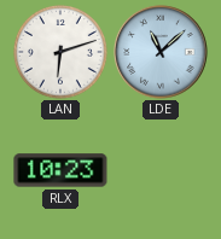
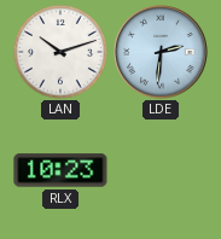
LAN: 6:12 -> 10:12 (62, 53)
LDE: 11:08 -> 2:31 (161, 52)
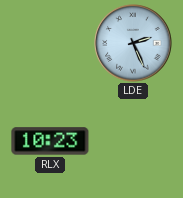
LAN: 10:12 -> none (62, 53)
LDE: 2:31 -> 2:26 (133, 43)
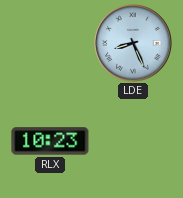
LDE: 2:26 -> 8:26 (133, 43)
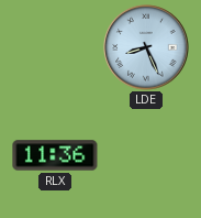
RLX: 10:23 -> 11:36 (55, 155)
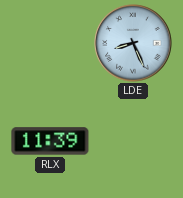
RLX: 11:36 -> 11:39 (50, 141)
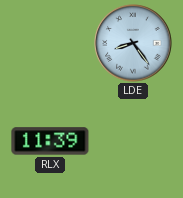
LDE: 8:26 -> 8:24 (133, 43)
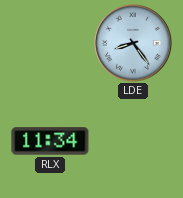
RLX: 11:39 -> 11:34 (50, 141)
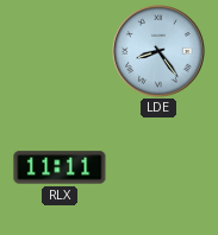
RLX: 11:34 -> 11:11 (60, 167)
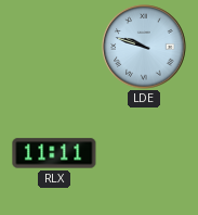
LDE: 8:24 -> 9:48 (144, 47)
